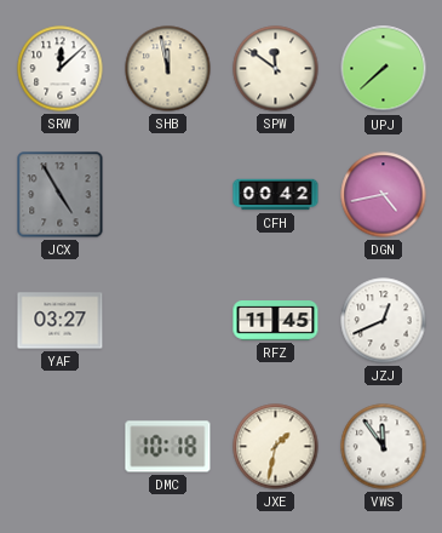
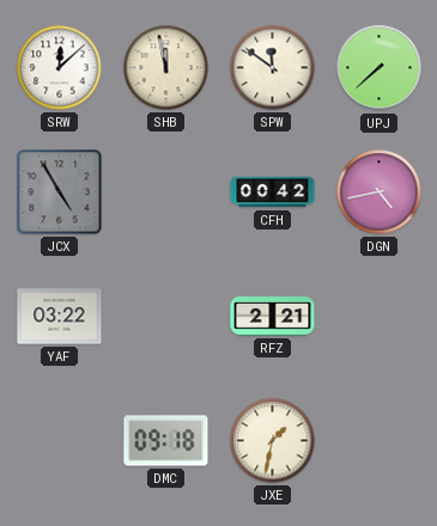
YAF: 03:27 -> 03:22 (60, 317)
RFZ: 11:45 -> 2:21 (273, 317)
JZJ: 12:41 -> none (384, 321)
DMC: 10:18 -> 09:18 (166, 441)
VWS: 11:54 -> none (384, 447)
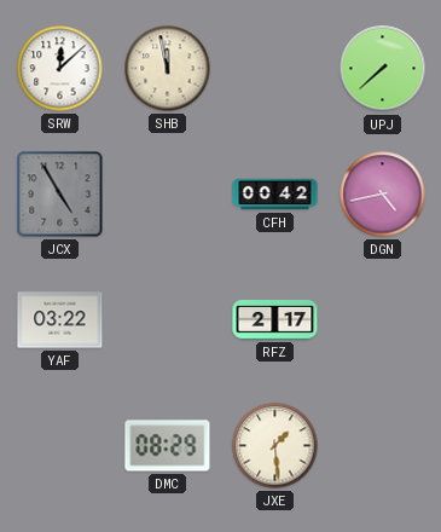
SPW: 11:51 -> none (273, 68)
RFZ: 2:21 -> 2:17 (275, 320)
DMC: 09:18 -> 08:29 (168, 446)
JXE: 1:32 -> 1:29 (275, 446)
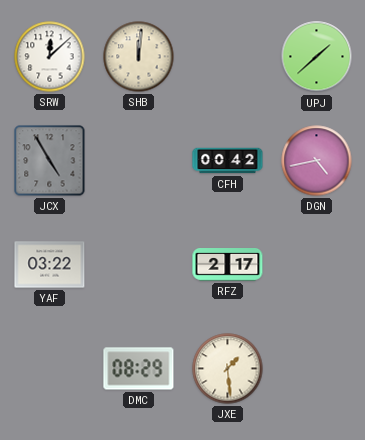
SHB: 11:58 -> 12:01 (139, 57)
UPJ: 7:38 -> 1:38 (317, 57)
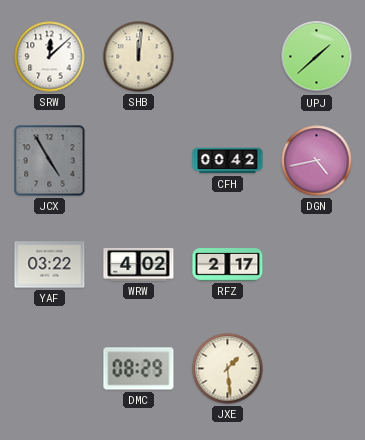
WRW: none -> 4:02 (139, 264)
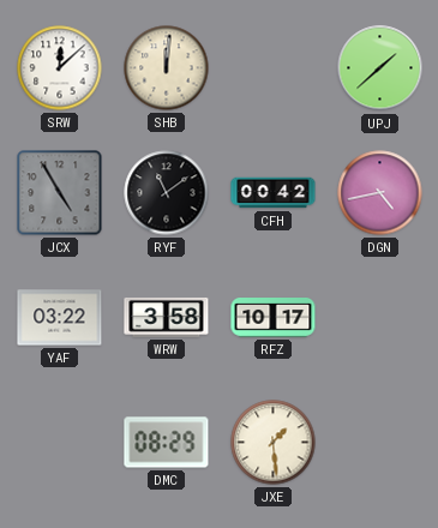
RYF: none -> 11:09 (167, 193)
WRW: 4:02 -> 3:58 (167, 317)
RFZ: 2:17 -> 10:17 (274, 318)
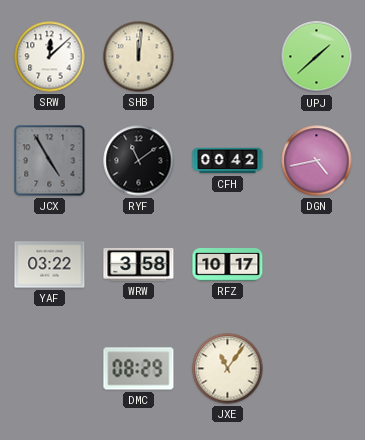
JXE: 1:29 -> 11:06 (228, 369)
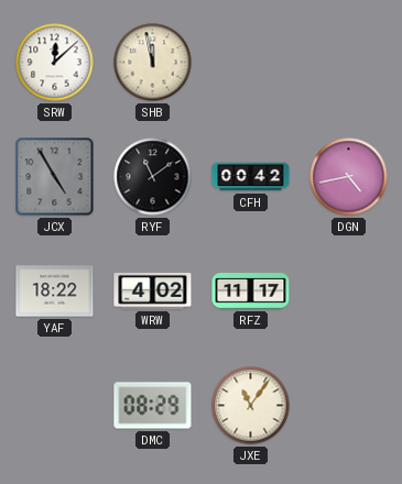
SHB: 12:01 -> 11:58 (153, 63)
UPJ: 1:38 -> none (317, 57)
YAF: 03:22 -> 18:22 (55, 291)
WRW: 3:58 -> 4:02 (153, 290)
RFZ: 10:17 -> 11:17 (251, 291)
